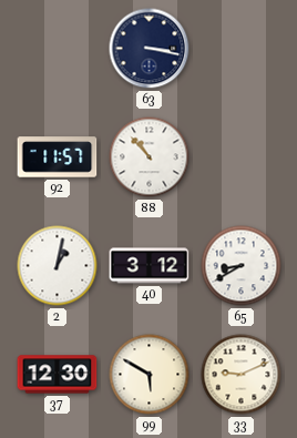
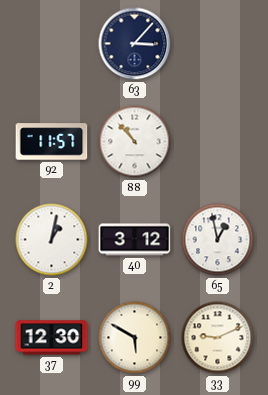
63: 3:17 -> 3:07 (135, 44)
65: 8:40 -> 12:58 (218, 240)
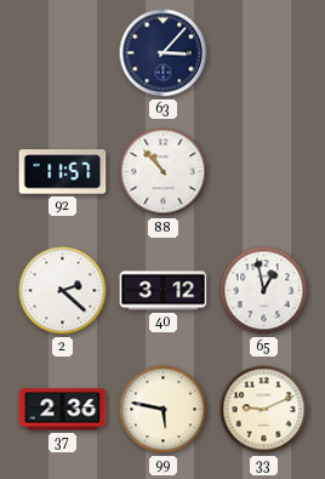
2: 1:02 -> 2:22 (63, 291)
37: 12:30 -> 2:36 (63, 410)
99: 5:50 -> 5:47 (164, 410)
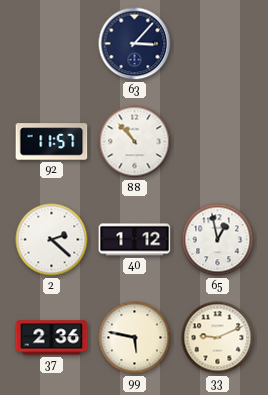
40: 3:12 -> 1:12 (135, 240)
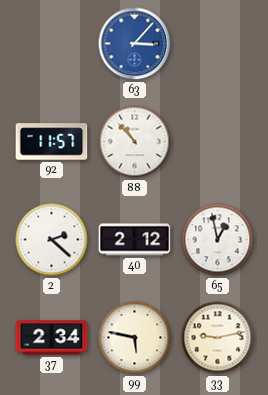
63 dial: navy -> blue (135, 44)
40: 1:12 -> 2:12 (135, 240)
37: 2:36 -> 2:34 (52, 338)
33: 9:11 -> 9:13 (218, 338)
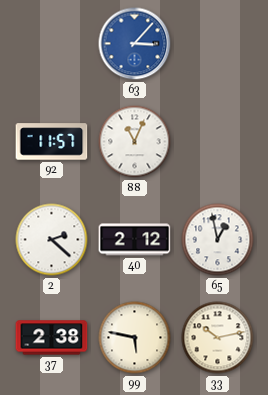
88: 10:53 -> 11:04 (135, 142)
37: 2:34 -> 2:38 (52, 338)
33: 9:13 -> 10:13 (218, 338)
